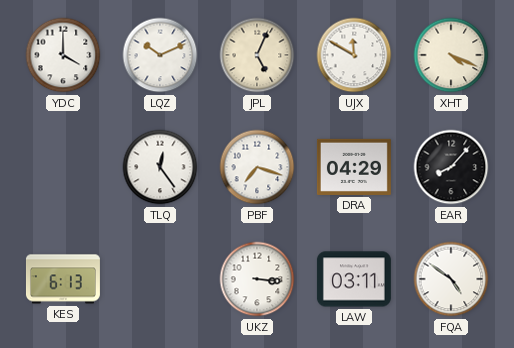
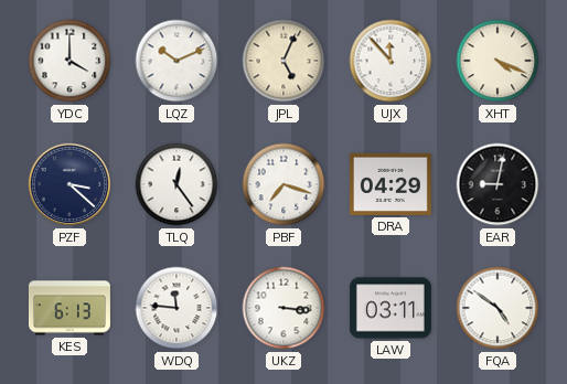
UJX: 11:50 -> 11:53 (391, 61)
PZF: none -> 3:22 (69, 184)
EAR: 8:07 -> 9:02 (498, 184)
WDQ: none -> 11:46 (176, 308)
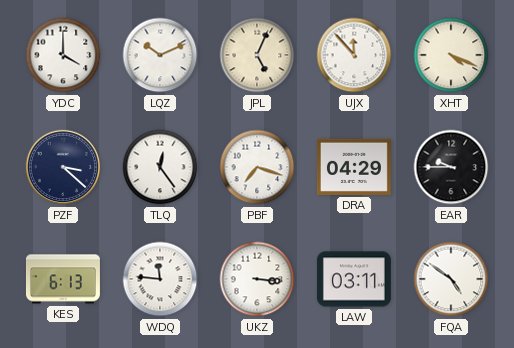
EAR: 9:02 -> 9:45 (451, 167)
